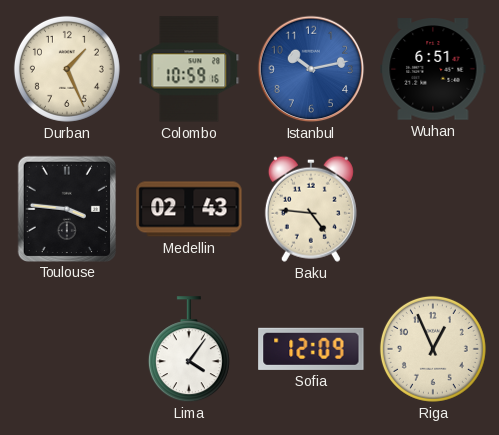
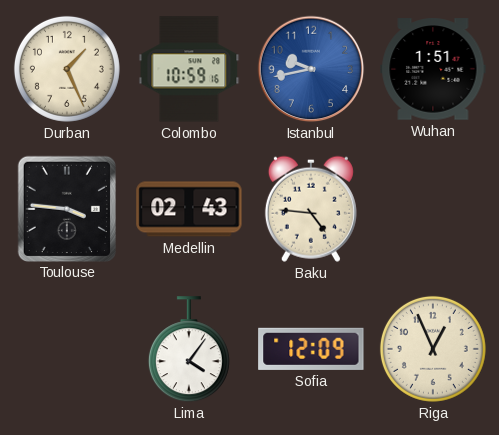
Istanbul: 10:13 -> 9:43 (311, 69)
Wuhan: 6:51 -> 1:51 (433, 69)
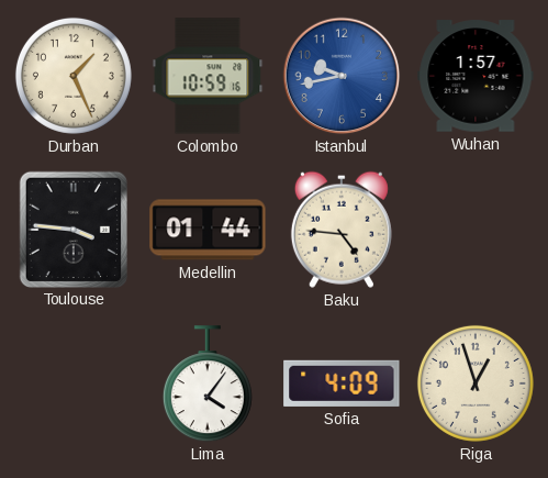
Wuhan: 1:51 -> 1:57 (476, 76)
Medellin: 02:43 -> 01:44 (208, 230)
Sofia: 12:09 -> 4:09 (342, 383)
Riga: 12:56 -> 12:57 (476, 383)
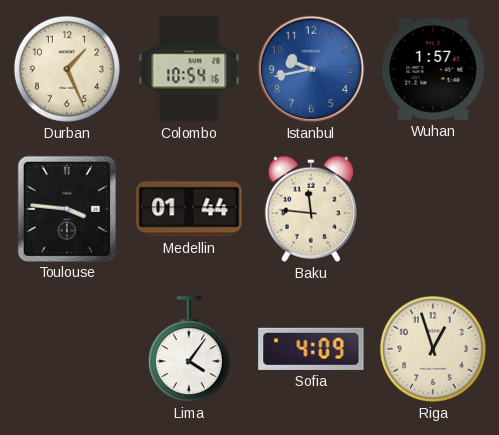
Colombo: 10:59 -> 10:54 (189, 69)
Baku: 4:46 -> 11:46 (311, 209)
